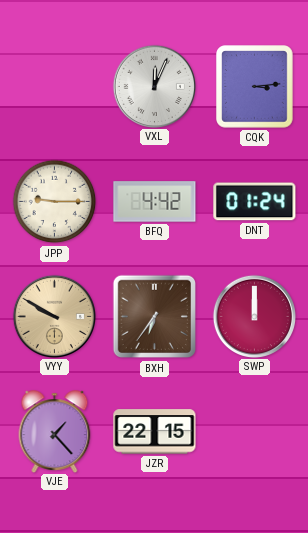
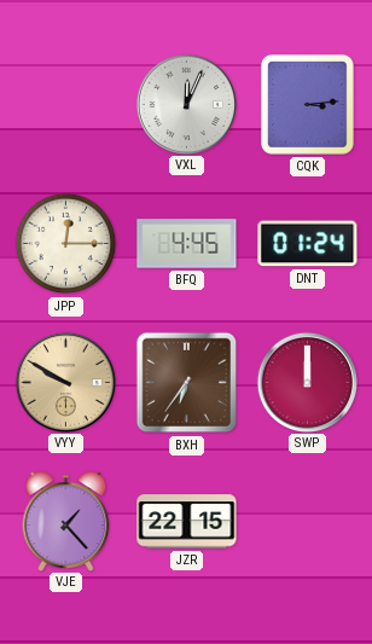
JPP: 9:15 -> 12:15 (66, 244)
BFQ: 4:42 -> 4:45 (187, 244)
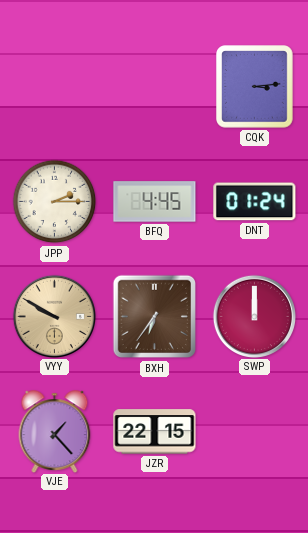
VXL: 12:04 -> none (186, 104)
JPP: 12:15 -> 2:15 (55, 202)
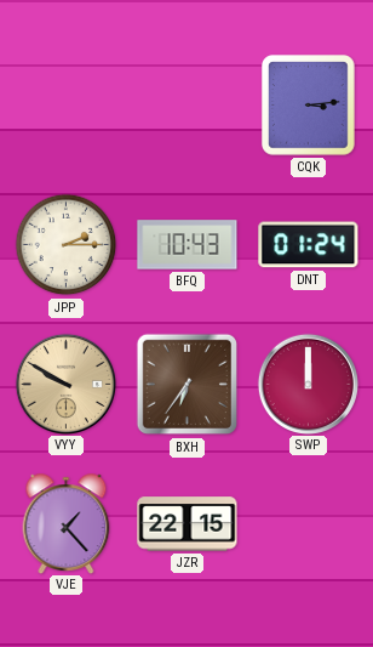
BFQ: 4:45 -> 10:43 (188, 245)
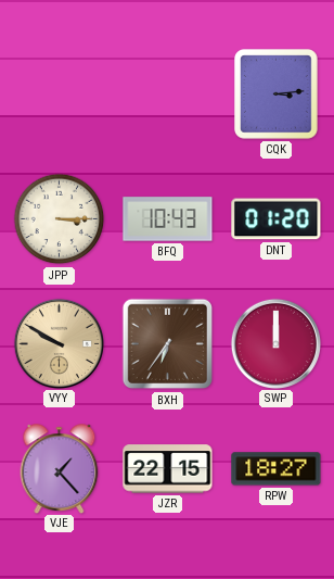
JPP: 2:15 -> 3:15 (60, 219)
DNT: 01:24 -> 01:20 (277, 219)
RPW: none -> 18:27 (277, 469)
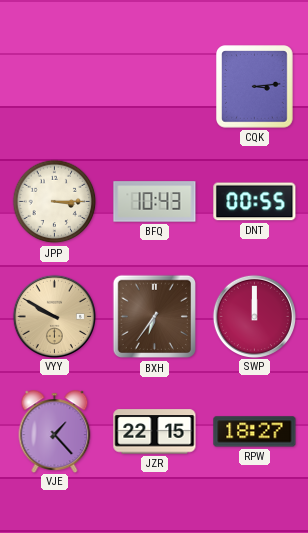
DNT: 01:20 -> 00:55 (255, 202)
